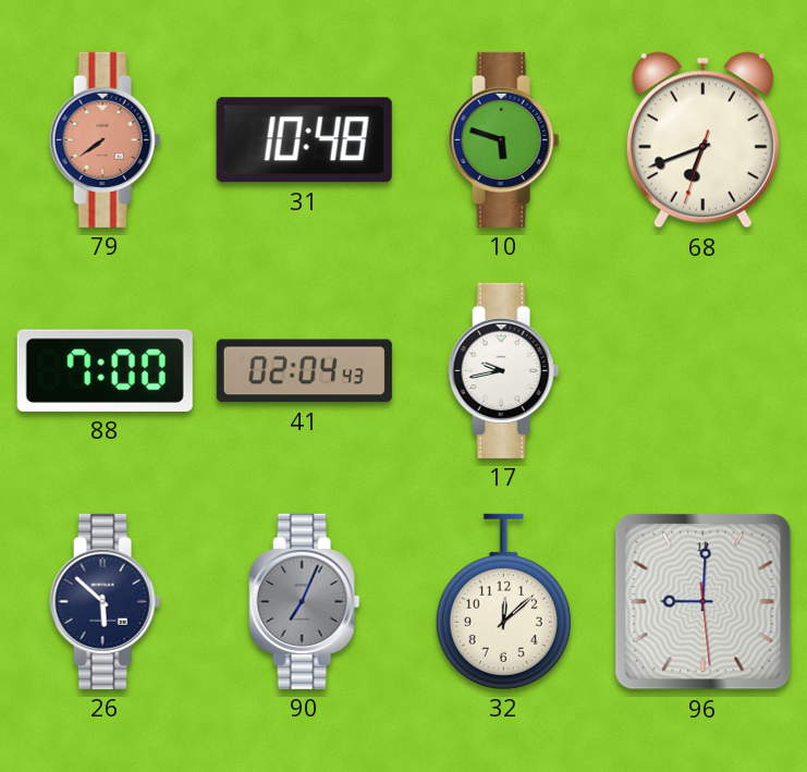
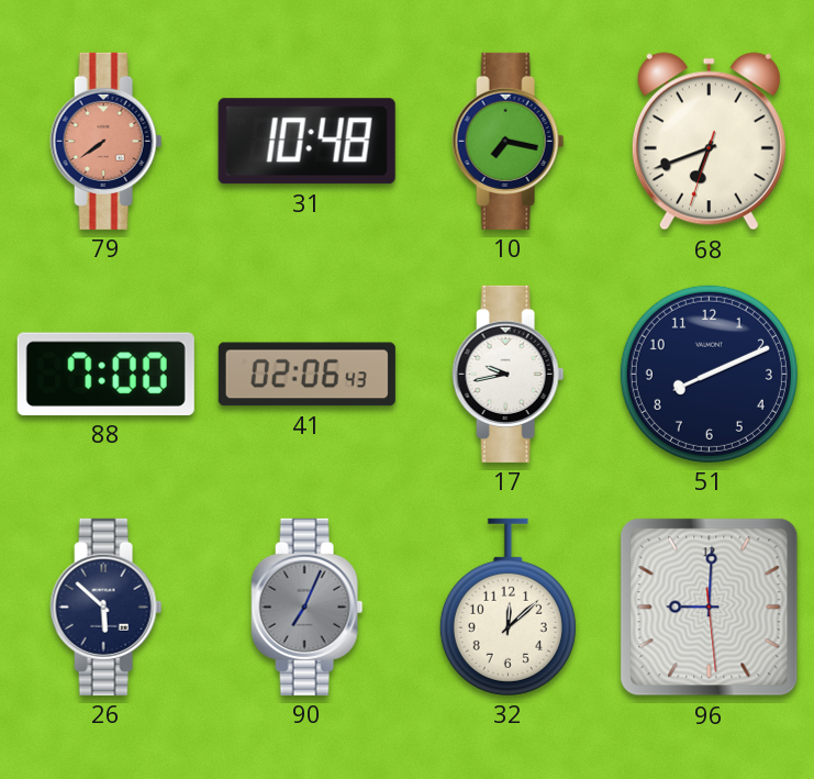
10: 5:48 -> 7:17 (509, 141)
41: 02:04 -> 02:06 (306, 375)
51: none -> 8:11 (709, 374)
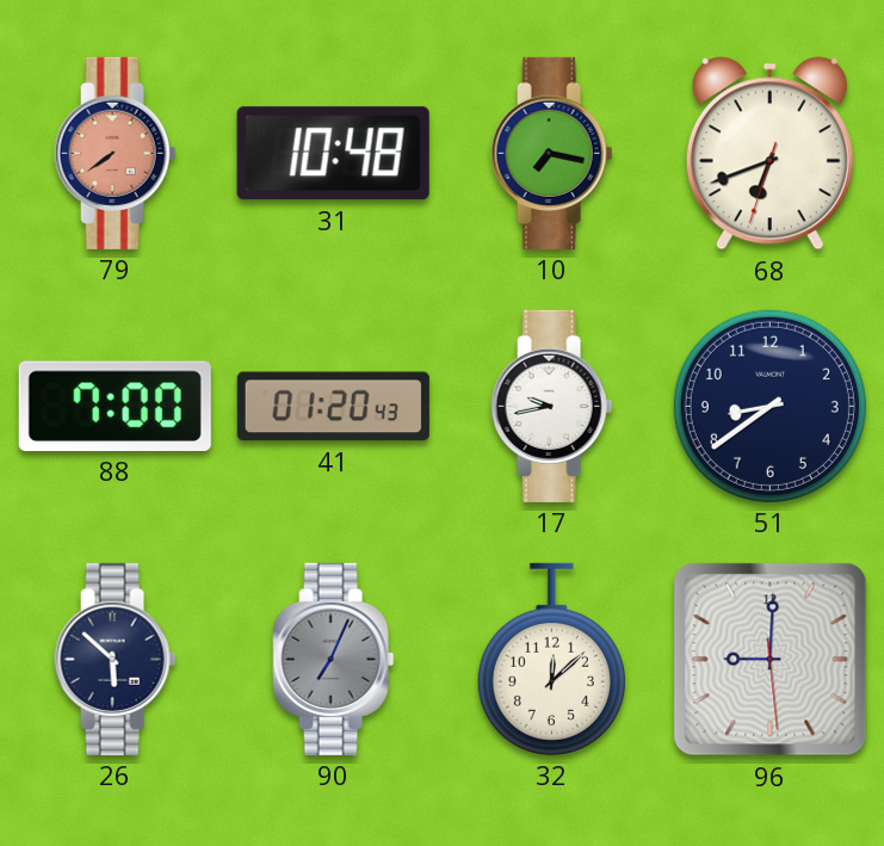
41: 02:06 -> 01:20 (333, 407)
51: 8:11 -> 8:39 (769, 406)
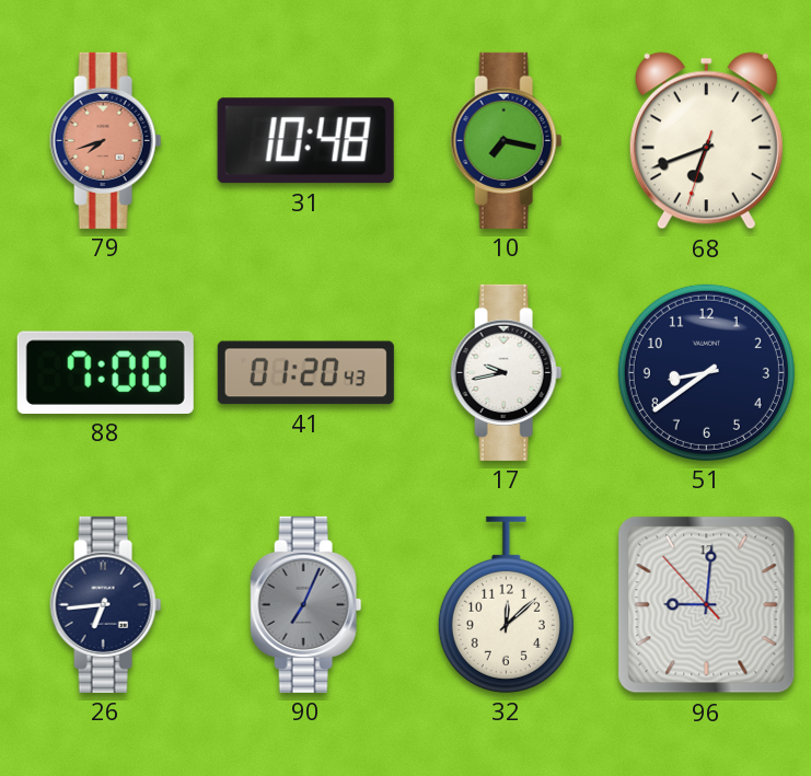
79: 7:39 -> 7:42 (106, 140)
26: 5:52 -> 6:44 (106, 604)
96: 9:00:29 -> 9:00:53 (707, 605)
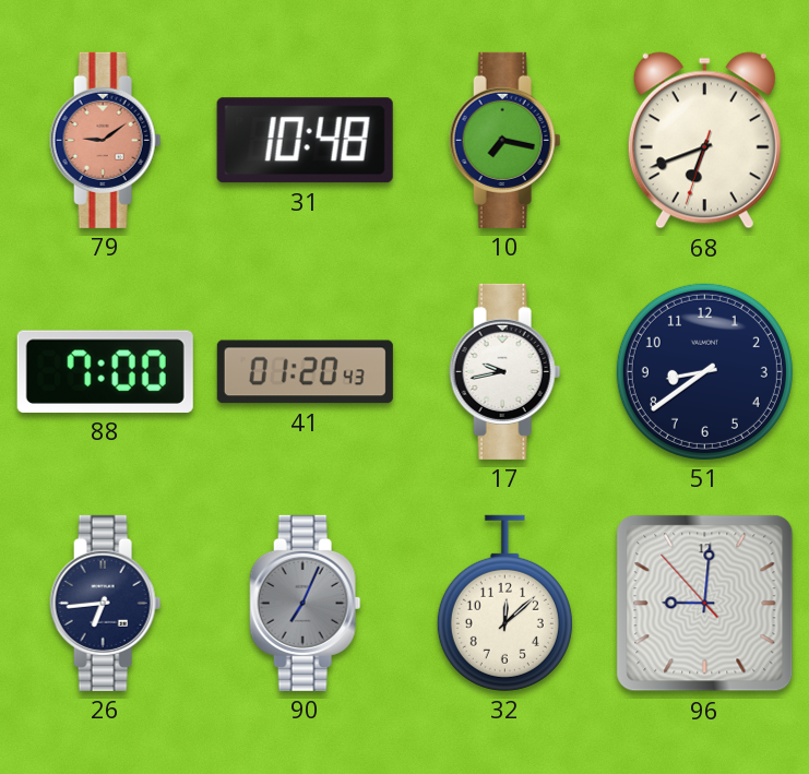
79: 7:42 -> 9:09 (106, 140)
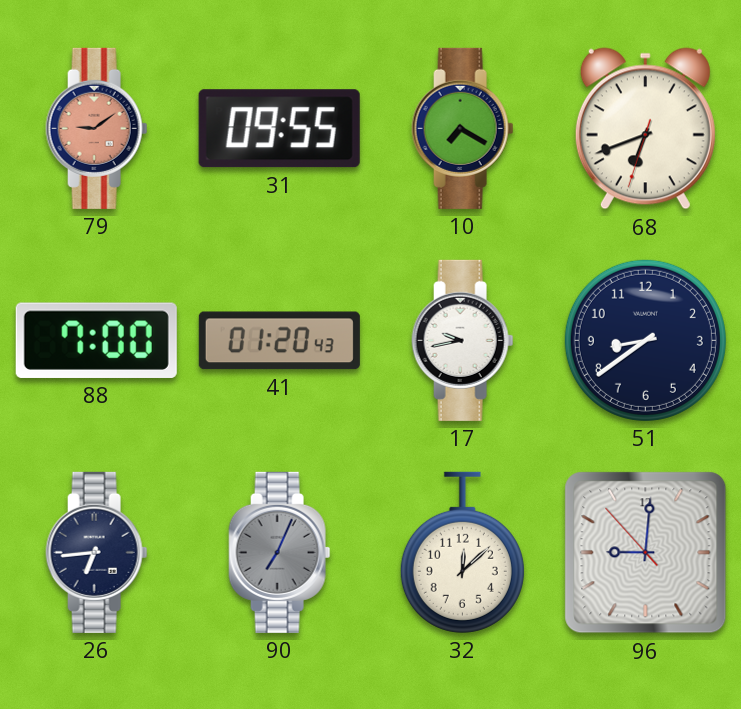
31: 10:48 -> 09:55 (279, 129)
10: 7:17 -> 7:20 (463, 128)
